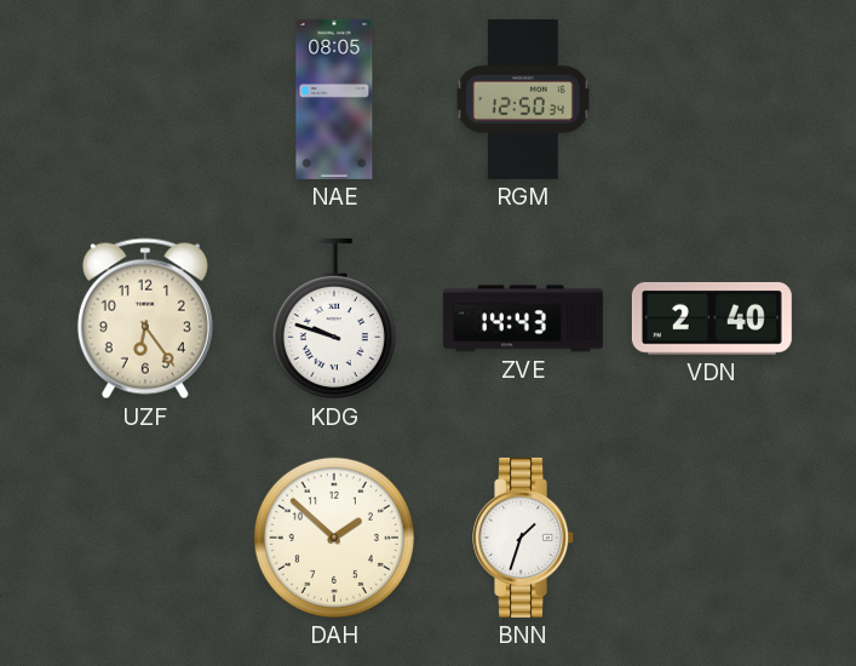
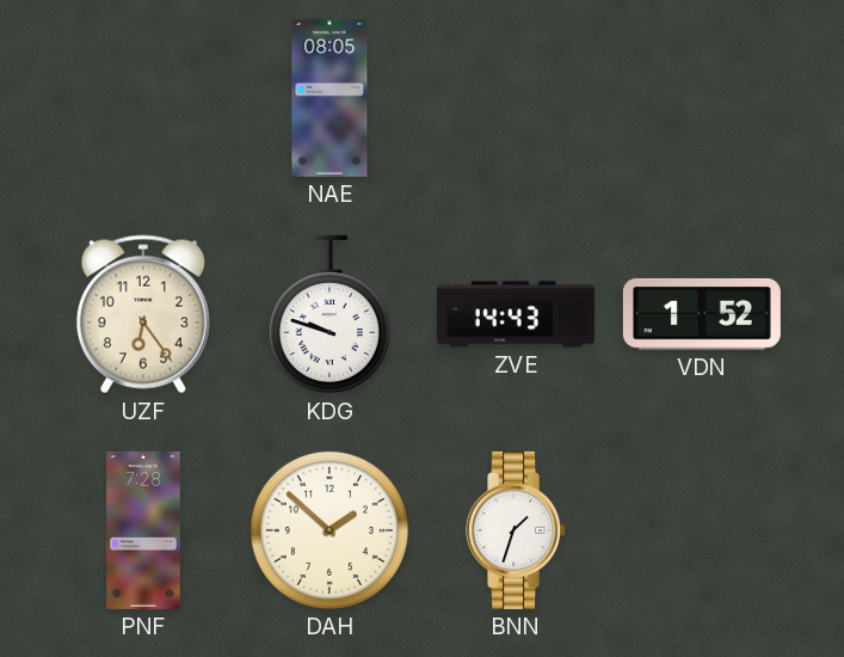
RGM: 12:50 -> none (523, 99)
VDN: 2:40 -> 1:52 (702, 314)
PNF: none -> 7:28 (143, 530)
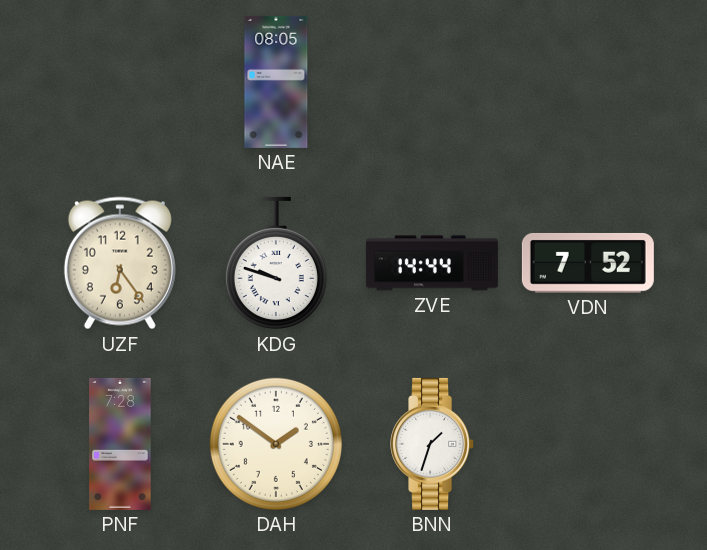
ZVE: 14:43 -> 14:44 (432, 263)
VDN: 1:52 -> 7:52 (588, 263)
DAH: 1:52 -> 1:51 (276, 444)
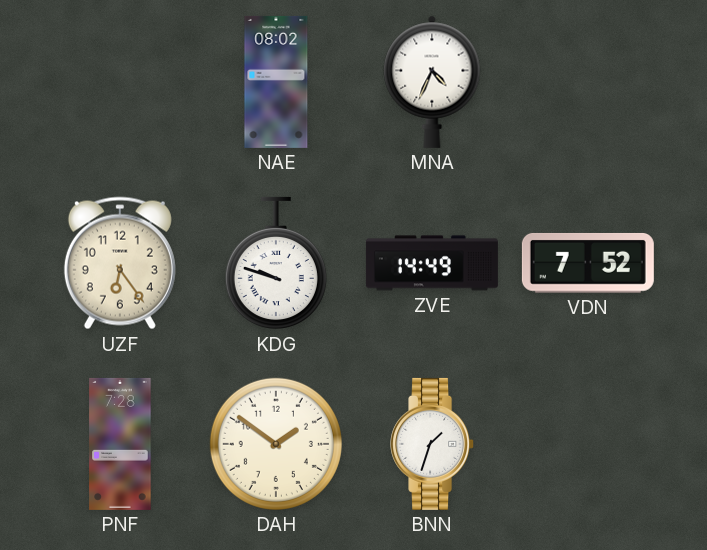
NAE: 08:05 -> 08:02 (276, 82)
MNA: none -> 4:34 (432, 82)
ZVE: 14:44 -> 14:49 (432, 263)
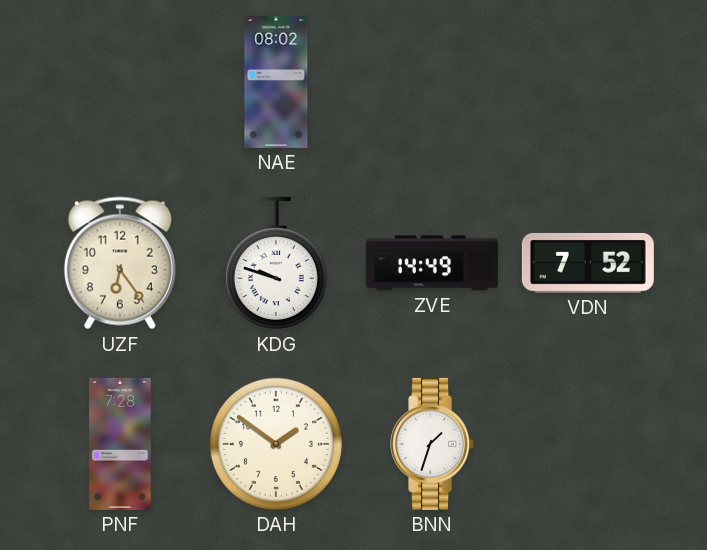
MNA: 4:34 -> none (432, 82)
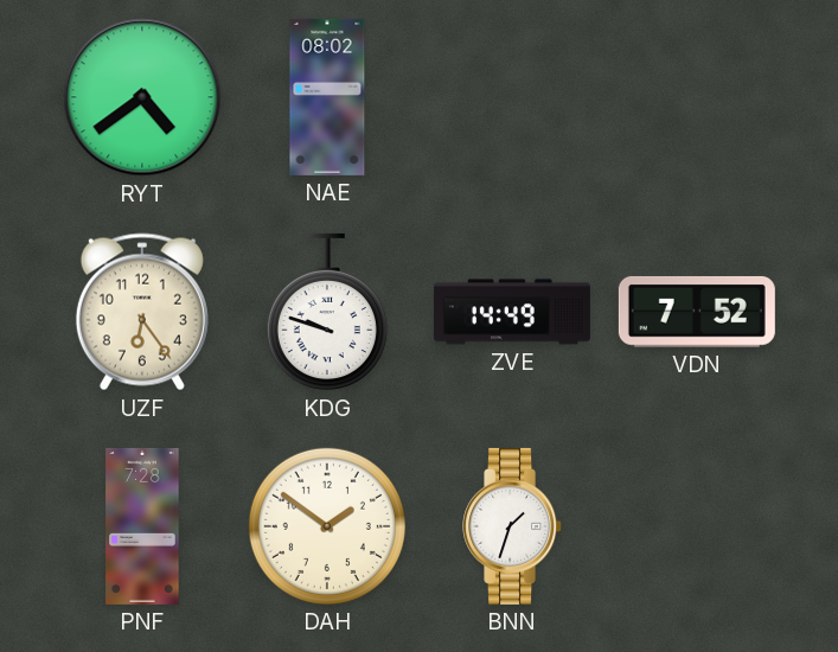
RYT: none -> 4:39 (142, 97)
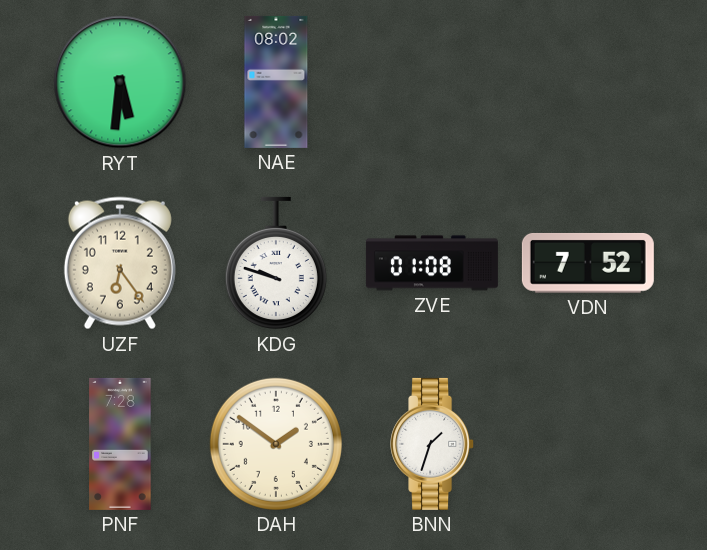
RYT: 4:39 -> 5:31 (120, 82)
ZVE: 14:49 -> 01:08 (432, 263)
